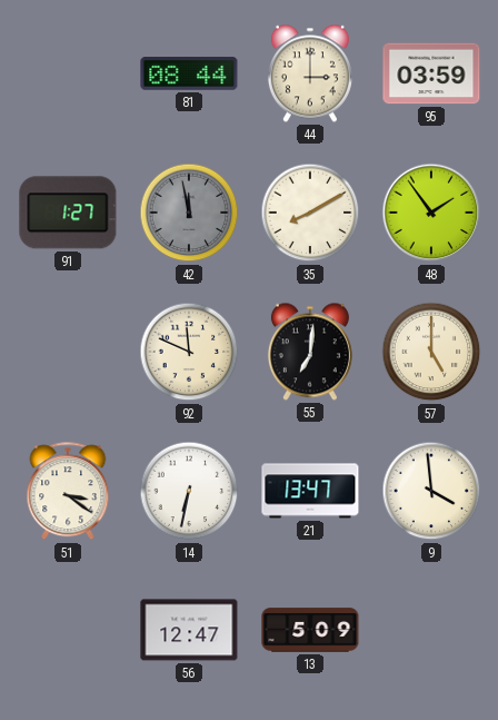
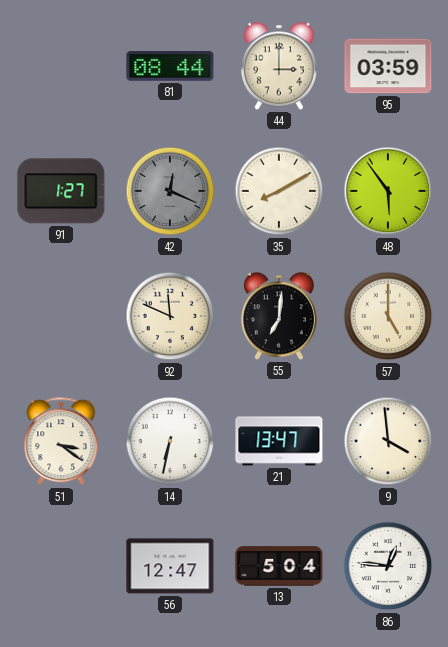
42: 11:58 -> 12:19 (170, 191)
48: 1:54 -> 5:54 (388, 191)
13: 5:09 -> 5:04 (279, 566)
86: none -> 12:46 (388, 566)
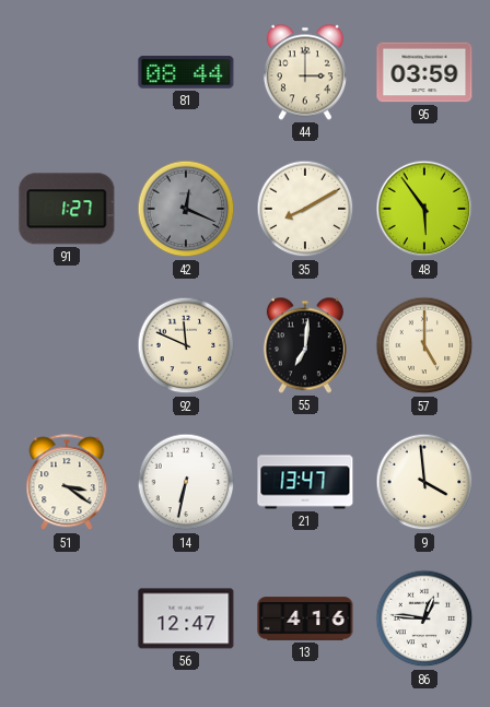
13: 5:04 -> 4:16 (305, 618)
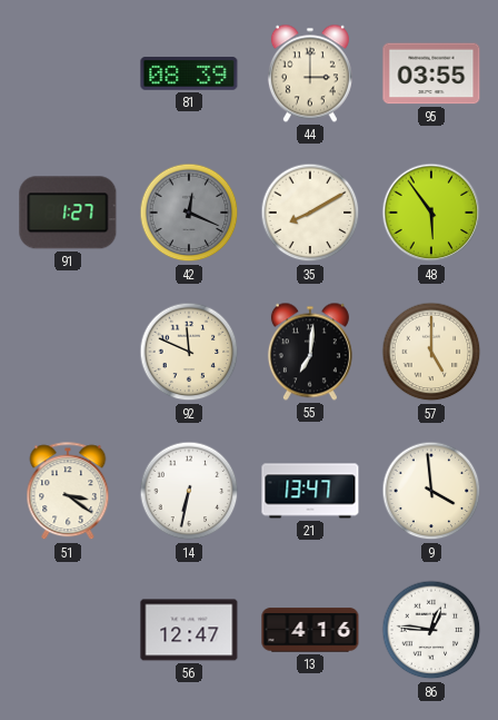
81: 08:44 -> 08:39 (189, 73)
95: 03:59 -> 03:55 (431, 73)
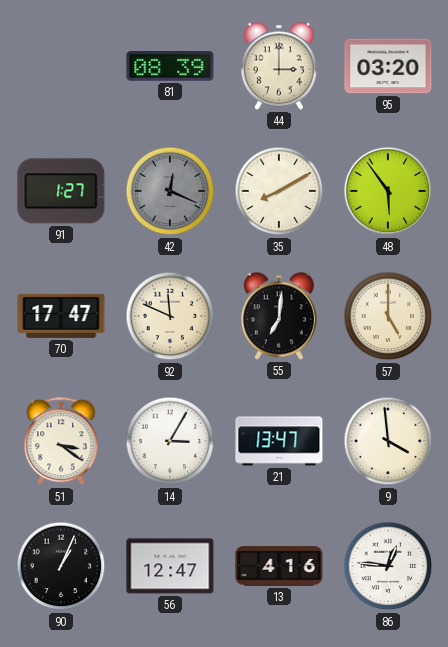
95: 03:55 -> 03:20 (388, 66)
70: none -> 17:47 (61, 316)
14: 6:32 -> 3:05 (170, 441)
90: none -> 1:04 (61, 566)
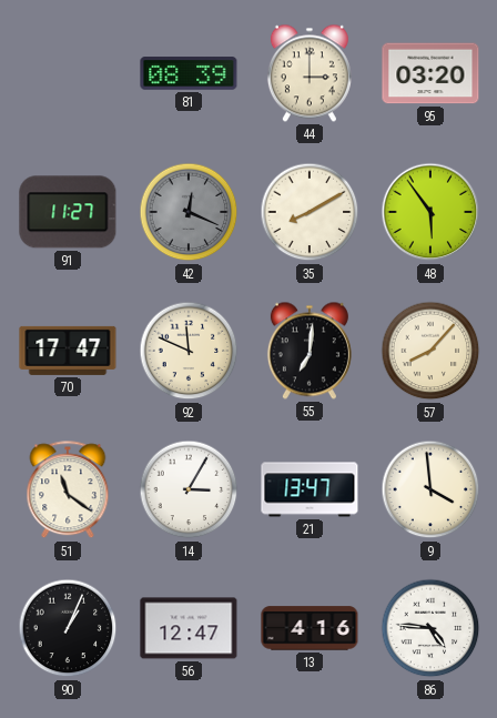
91: 1:27 -> 11:27 (68, 212)
57: 5:00 -> 8:07 (430, 351)
51: 3:21 -> 11:21 (68, 491)
86: 12:46 -> 4:46 (430, 628)
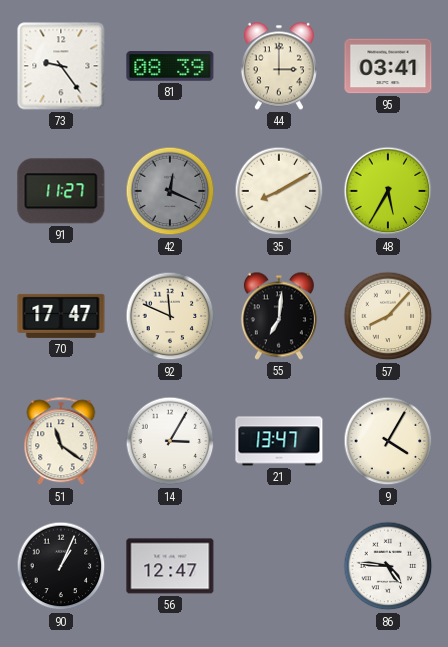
73: none -> 9:24 (61, 66)
95: 03:20 -> 03:41 (388, 66)
48: 5:54 -> 5:35 (388, 191)
9: 3:59 -> 4:05 (388, 441)
13: 4:16 -> none (310, 628)
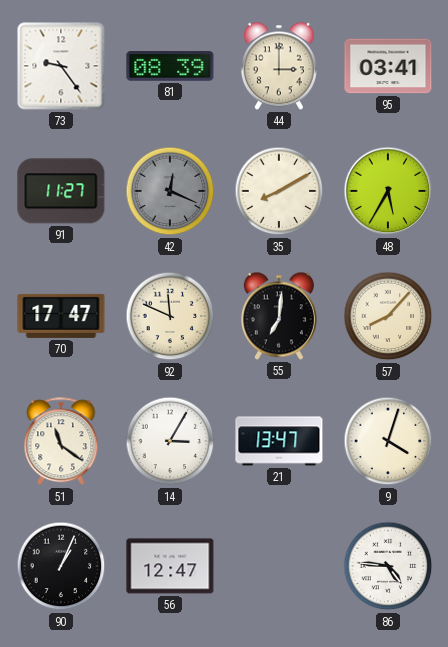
9: 4:05 -> 4:03 (388, 441)
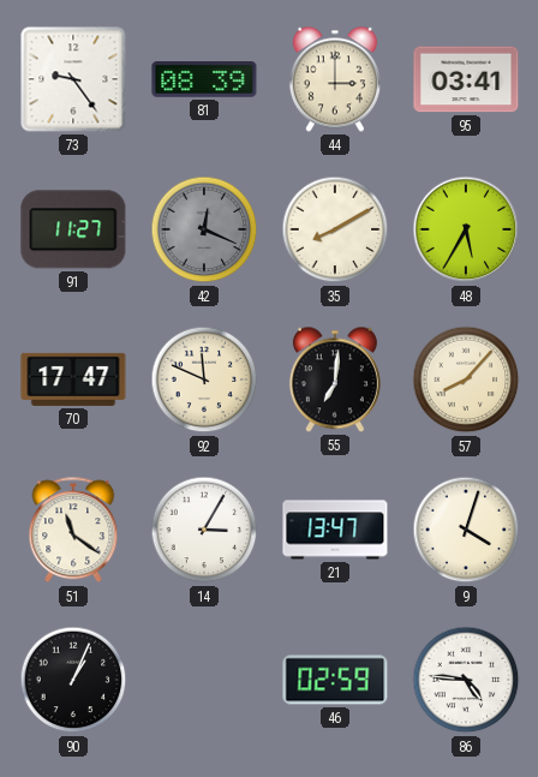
56: 12:47 -> none (170, 566)
46: none -> 02:59 (335, 680)
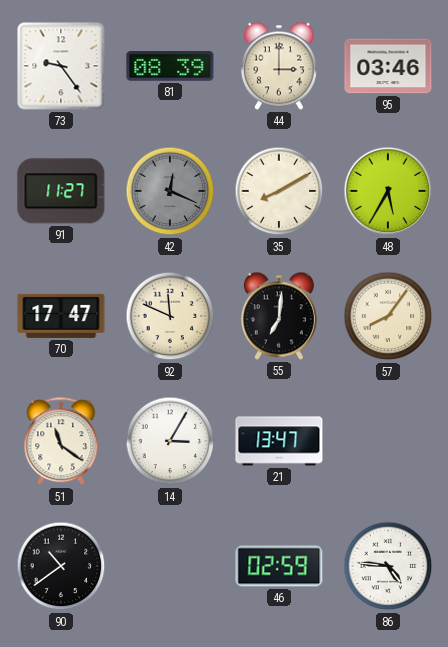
95: 03:41 -> 03:46 (388, 66)
57: 8:07 -> 8:06 (388, 316)
9: 4:03 -> none (466, 530)
90: 1:04 -> 10:39 (61, 566)
